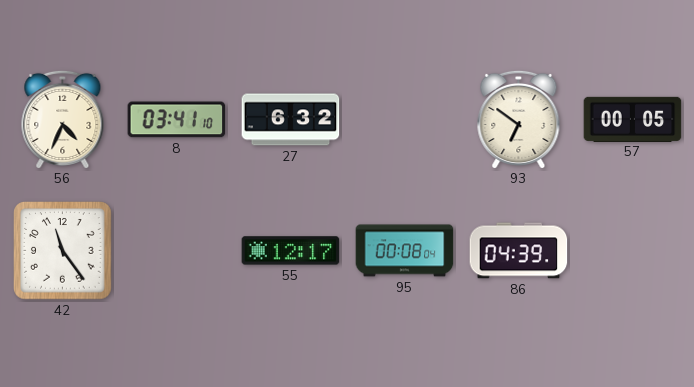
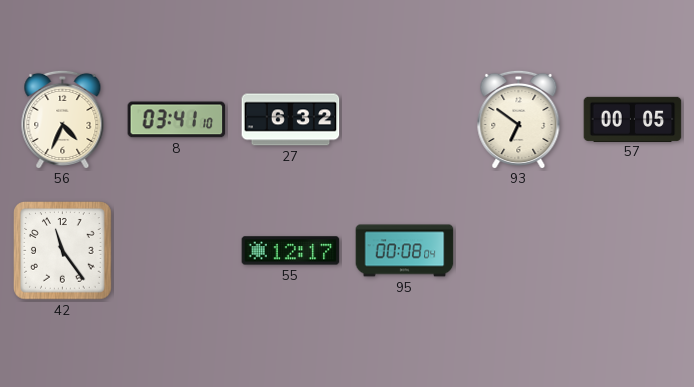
86: 04:39 -> none (519, 251)
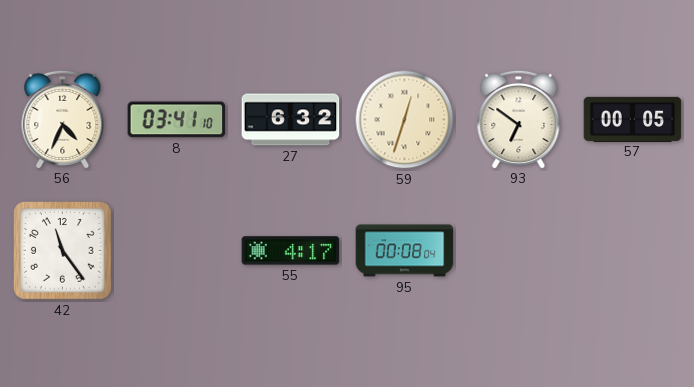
59: none -> 12:33 (405, 120)
55: 12:17 -> 4:17 (291, 251)
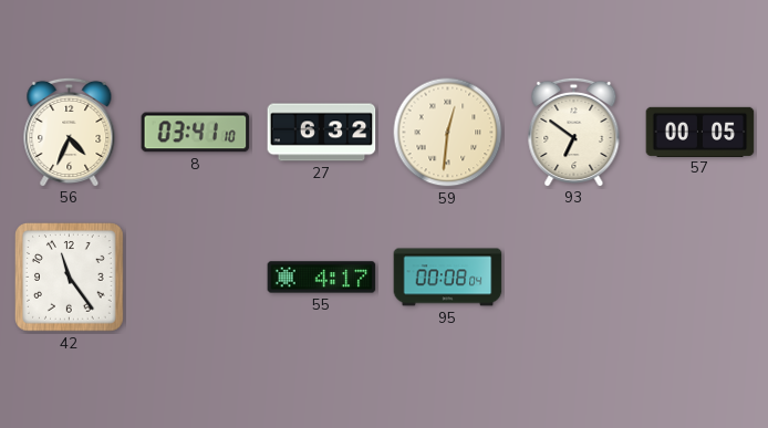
59: 12:33 -> 12:31 (448, 133)
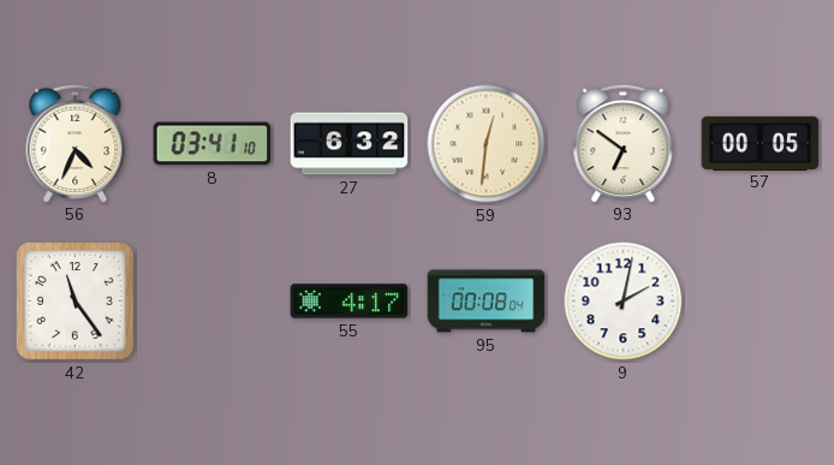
9: none -> 2:02 (624, 302)
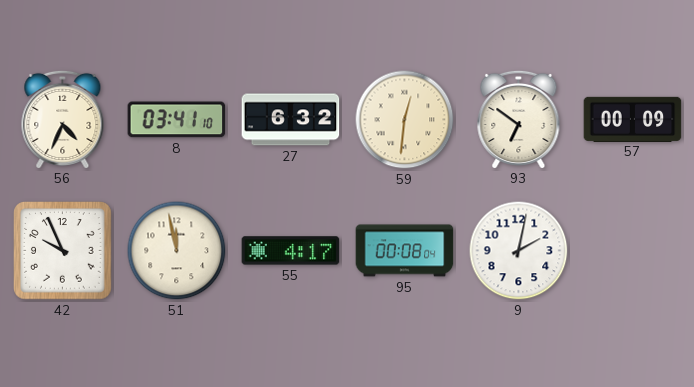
57: 00:05 -> 00:09 (633, 119)
42: 11:24 -> 9:56 (63, 251)
51: none -> 11:58 (177, 251)
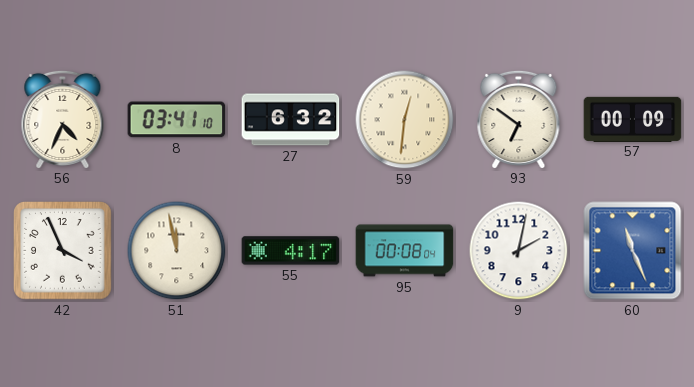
42: 9:56 -> 3:56 (63, 251)
60: none -> 11:26 (633, 251)
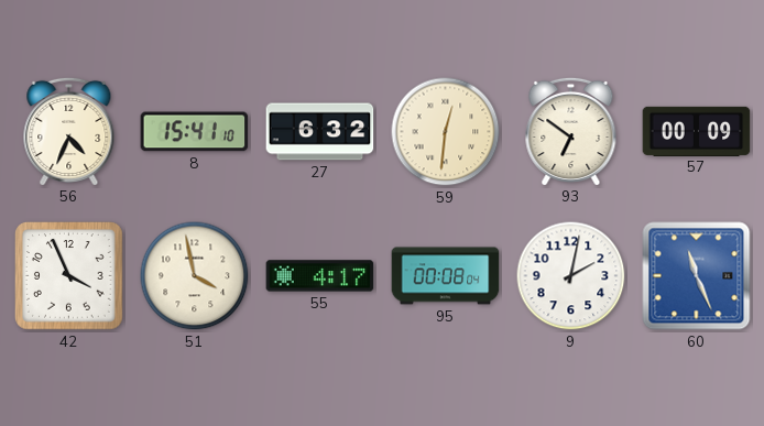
8: 03:41 -> 15:41 (195, 132)
51: 11:58 -> 3:58 (195, 276)
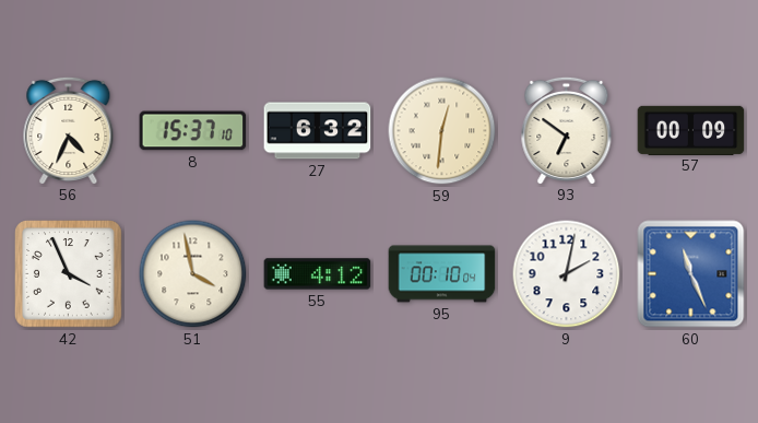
8: 15:41 -> 15:37 (193, 131)
55: 4:17 -> 4:12 (318, 274)
95: 00:08 -> 00:10 (442, 274)
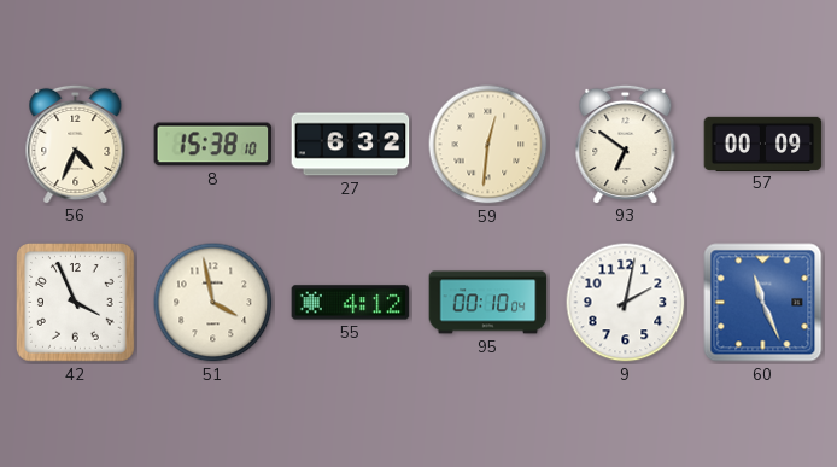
8: 15:37 -> 15:38 (213, 145)
